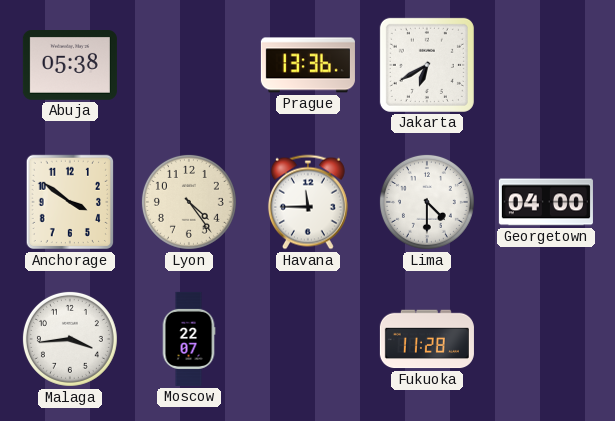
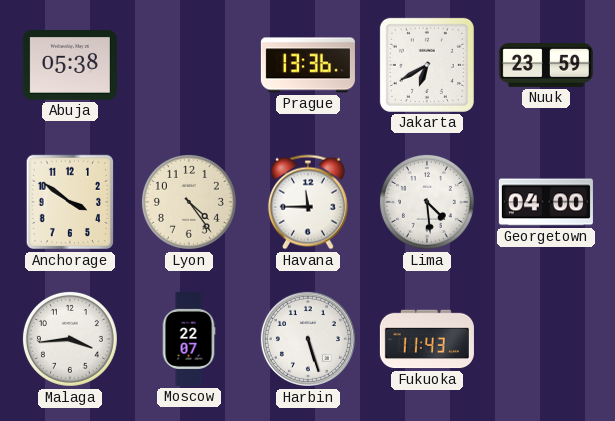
Nuuk: none -> 23:59 (546, 65)
Lima: 4:30 -> 4:29 (427, 202)
Harbin: none -> 5:27 (308, 339)
Fukuoka: 11:28 -> 11:43 (427, 339)
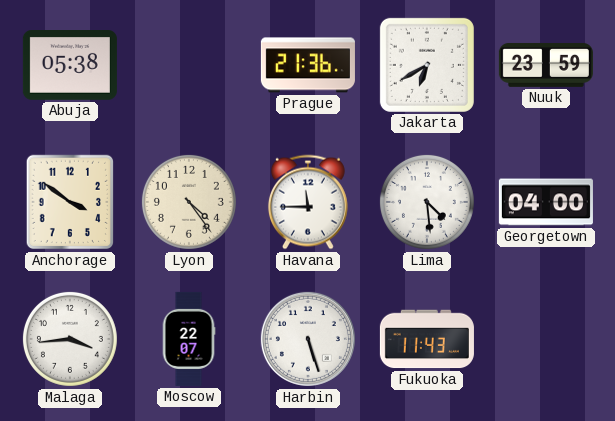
Prague: 13:36 -> 21:36 (308, 65)
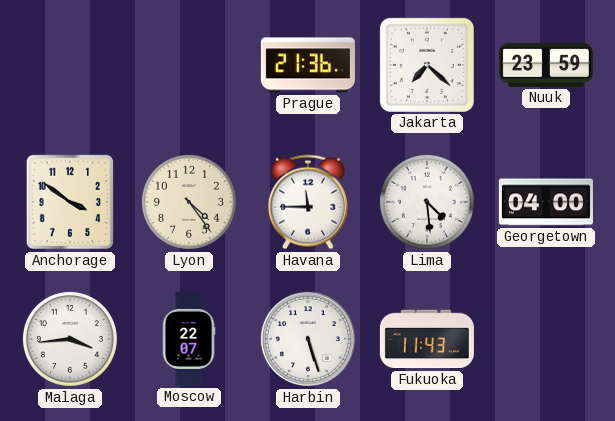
Abuja: 05:38 -> none (70, 66)
Jakarta: 6:40 -> 7:22 (427, 65)
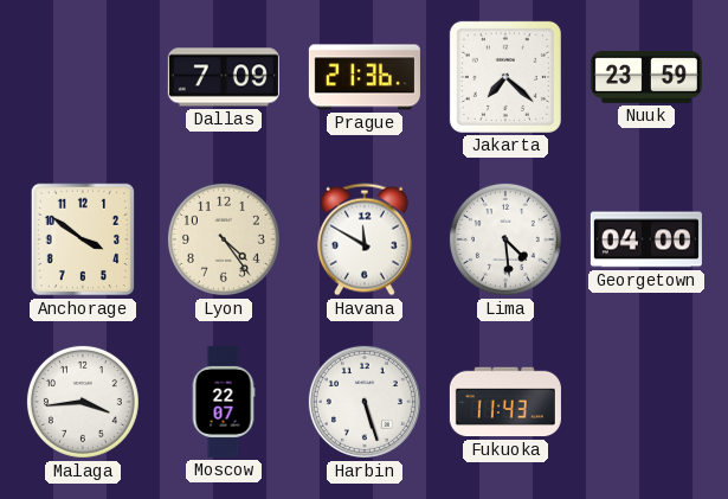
Dallas: none -> 7:09 (224, 77)
Havana: 11:45 -> 11:50 (365, 239)
